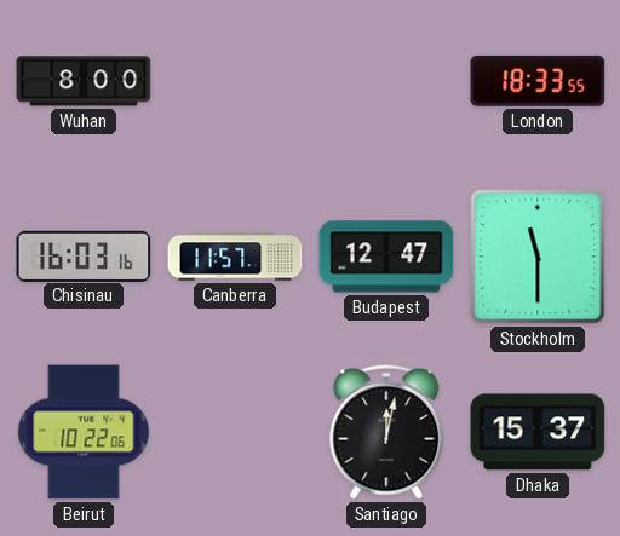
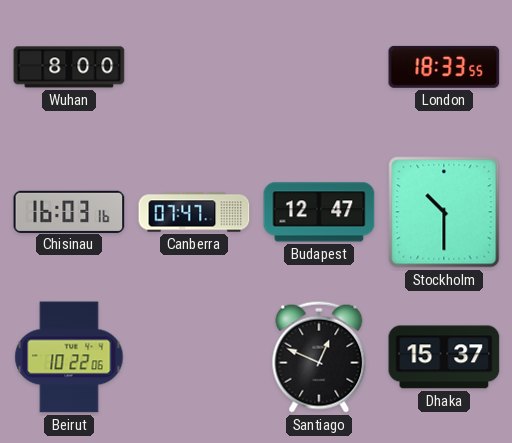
Canberra: 11:57 -> 07:47 (194, 212)
Stockholm: 11:30 -> 10:30 (444, 212)
Santiago: 12:02 -> 12:49 (319, 357)
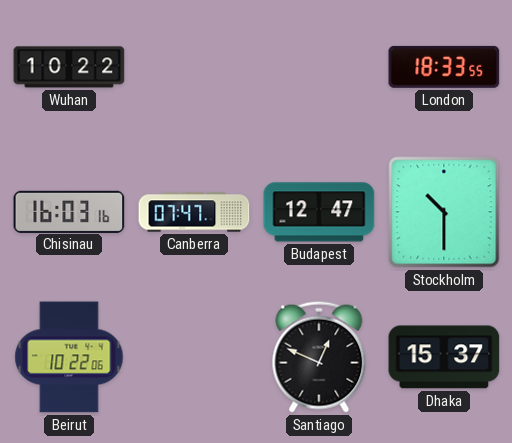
Wuhan: 8:00 -> 10:22 (69, 67)
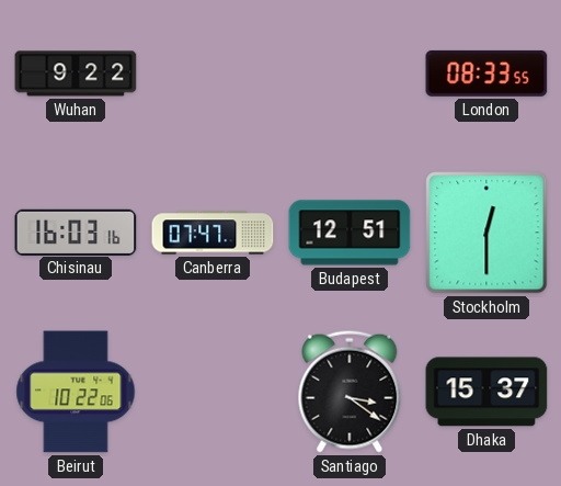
Wuhan: 10:22 -> 9:22 (76, 74)
London: 18:33 -> 08:33 (486, 74)
Budapest: 12:47 -> 12:51 (350, 233)
Stockholm: 10:30 -> 12:30 (486, 233)
Santiago: 12:49 -> 3:21 (350, 392)
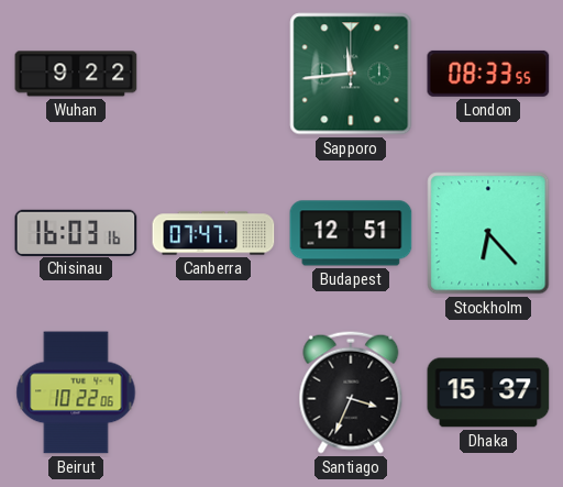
Sapporo: none -> 11:44 (351, 74)
Stockholm: 12:30 -> 6:23 (488, 233)
Santiago: 3:21 -> 3:34 (351, 392)
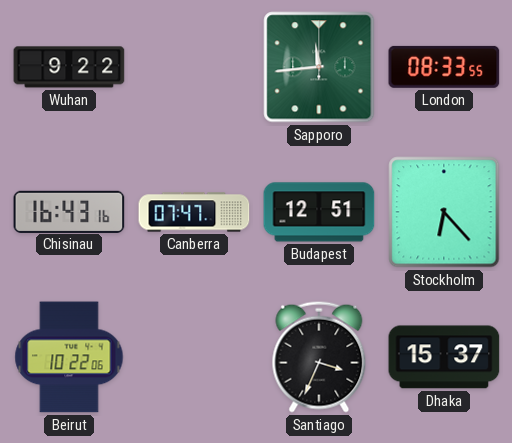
Chisinau: 16:03 -> 16:43 (69, 211)
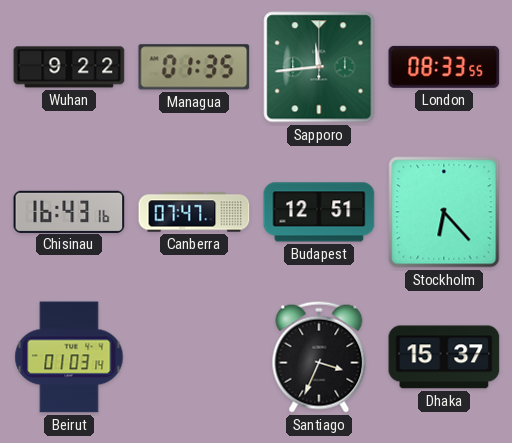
Managua: none -> 01:35 (194, 67)
Beirut: 10:22 -> 01:03 (69, 357)
